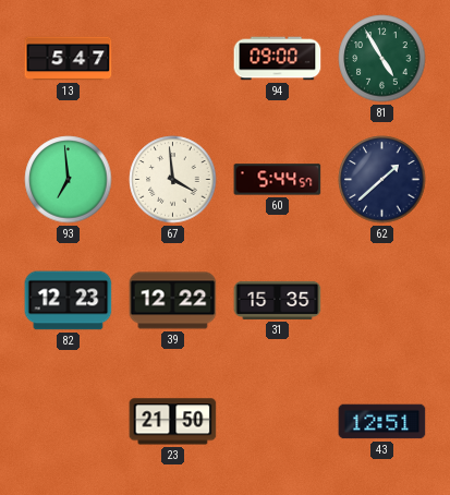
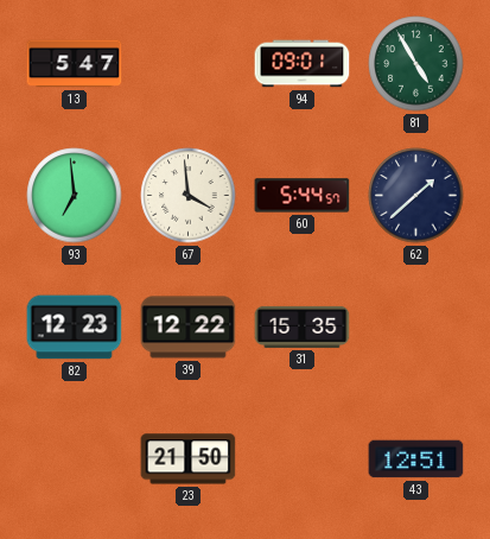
94: 09:00 -> 09:01 (303, 64)
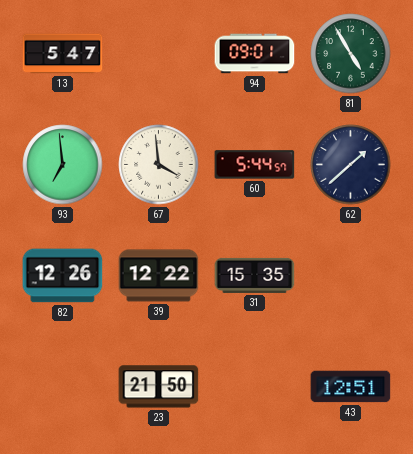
82: 12:23 -> 12:26 (63, 276)
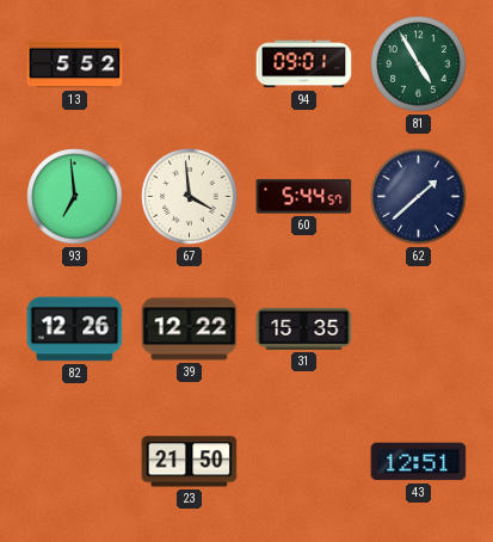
13: 5:47 -> 5:52 (75, 64)
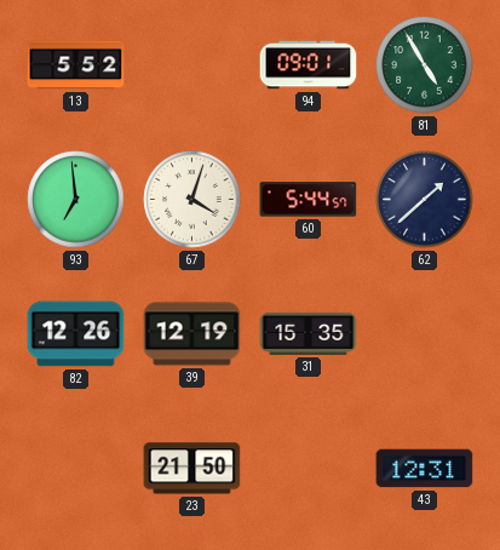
67: 3:59 -> 4:03 (192, 200)
39: 12:22 -> 12:19 (192, 334)
43: 12:51 -> 12:31 (425, 469)
